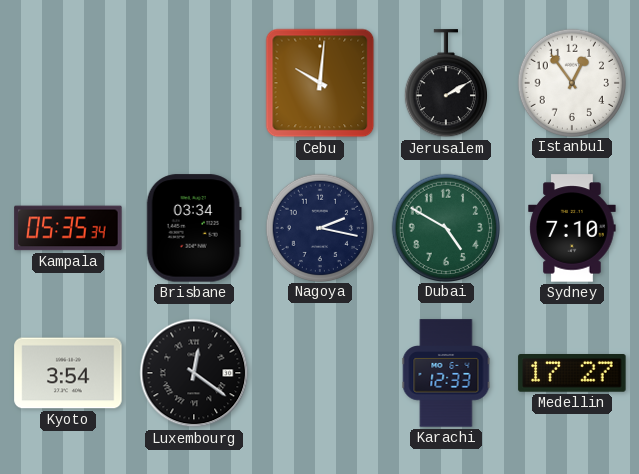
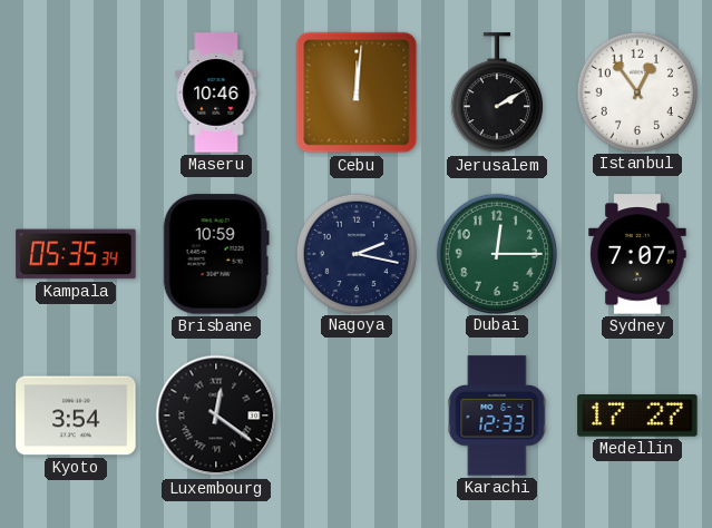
Maseru: none -> 10:46 (216, 92)
Cebu: 10:01 -> 12:01 (357, 92)
Brisbane: 03:34 -> 10:59 (216, 254)
Dubai: 4:50 -> 12:15 (496, 253)
Sydney: 7:10 -> 7:07 (637, 254)
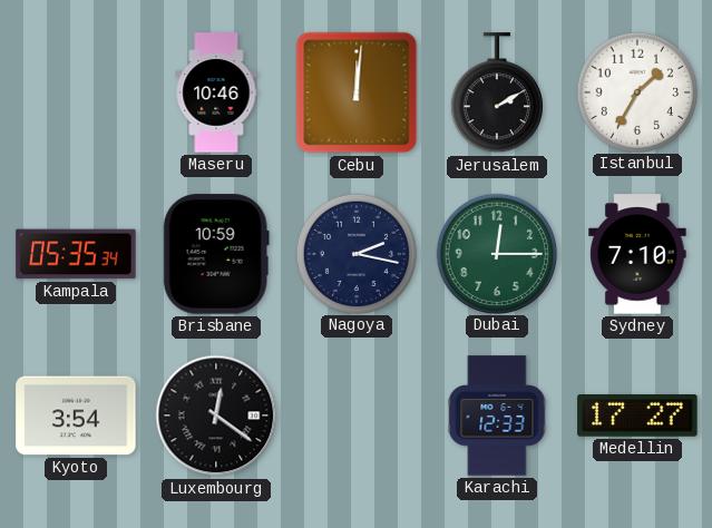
Istanbul: 12:54 -> 1:35 (636, 91)
Sydney: 7:07 -> 7:10 (637, 254)
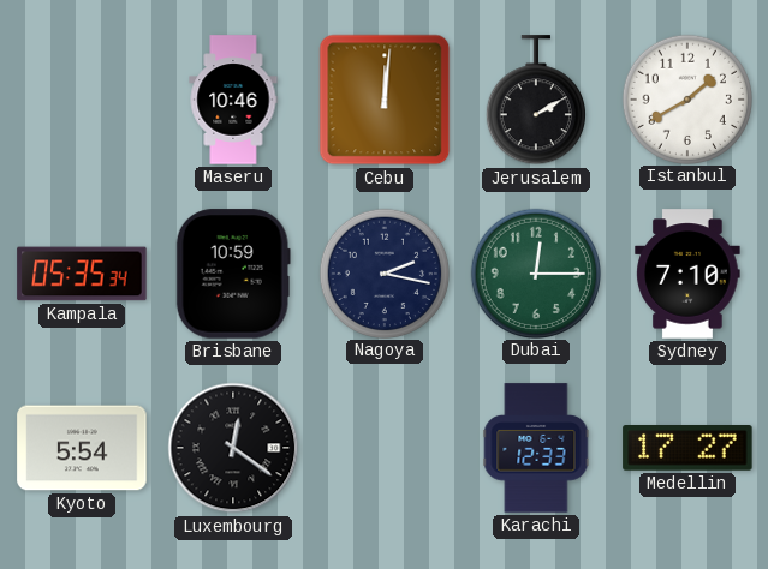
Istanbul: 1:35 -> 1:40 (686, 98)
Kyoto: 3:54 -> 5:54 (82, 448)
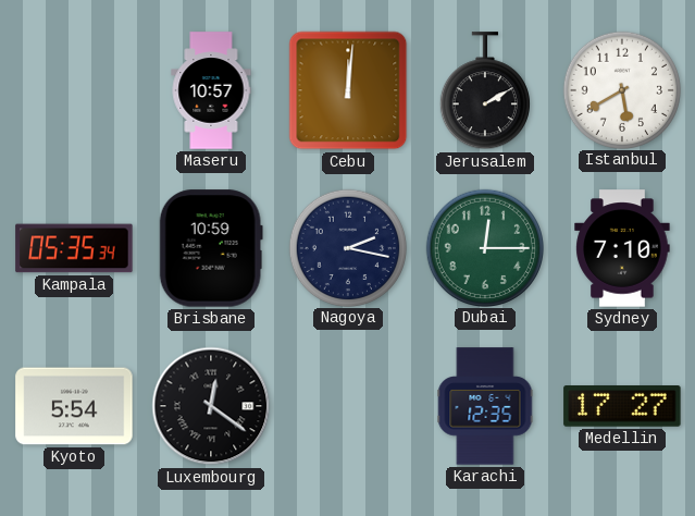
Maseru: 10:46 -> 10:57 (211, 90)
Istanbul: 1:40 -> 5:40 (621, 89)
Karachi: 12:33 -> 12:35 (485, 406)
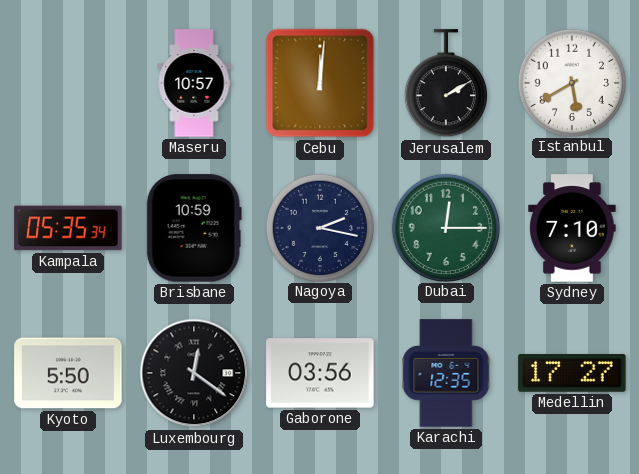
Kyoto: 5:54 -> 5:50 (68, 373)
Gaborone: none -> 03:56 (320, 373)
